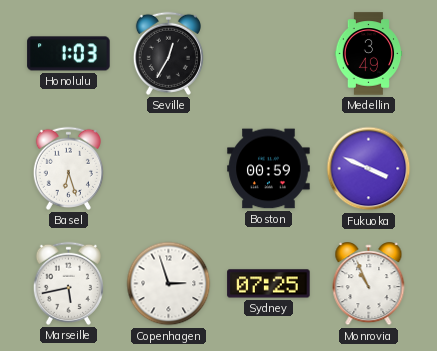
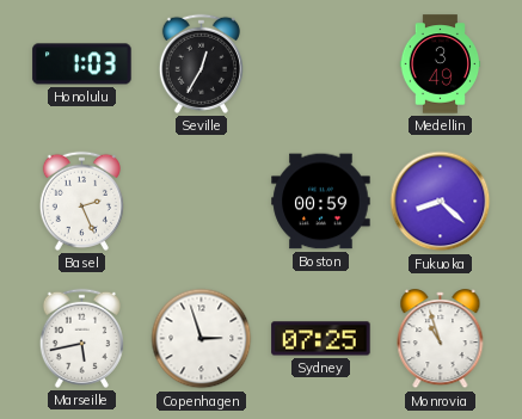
Basel: 6:27 -> 2:26 (81, 201)
Fukuoka: 3:49 -> 8:22 (441, 202)
Monrovia: 10:56 -> 10:57 (441, 339)
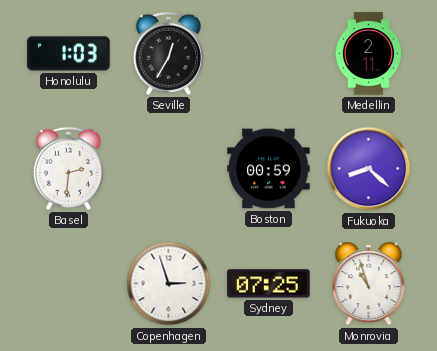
Medellin: 3:49 -> 2:11 (369, 54)
Basel: 2:26 -> 2:31 (68, 168)
Marseille: 5:43 -> none (81, 338)
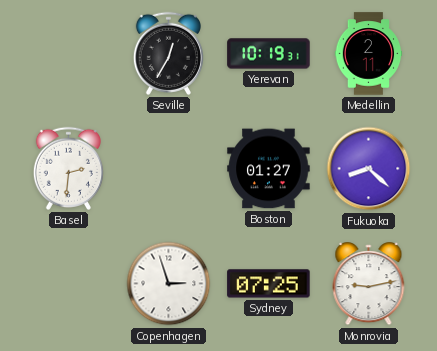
Honolulu: 1:03 -> none (69, 54)
Yerevan: none -> 10:19 (269, 54)
Boston: 00:59 -> 01:27 (269, 169)
Monrovia: 10:57 -> 9:13 (369, 284)
